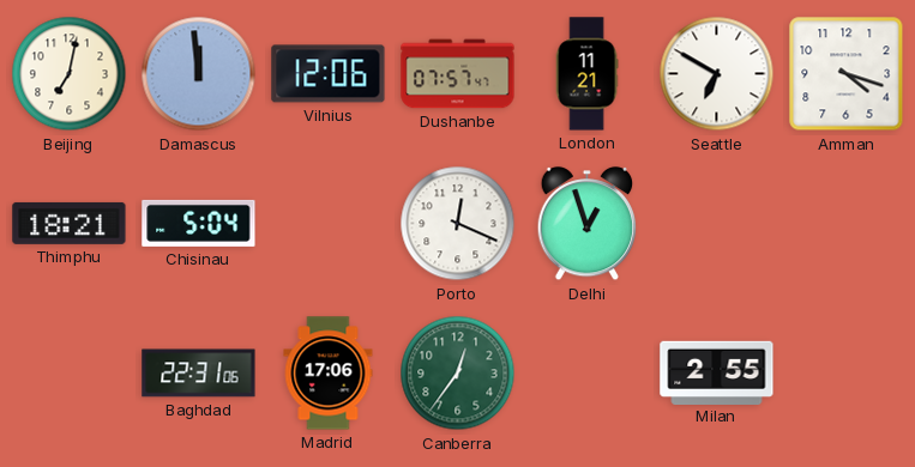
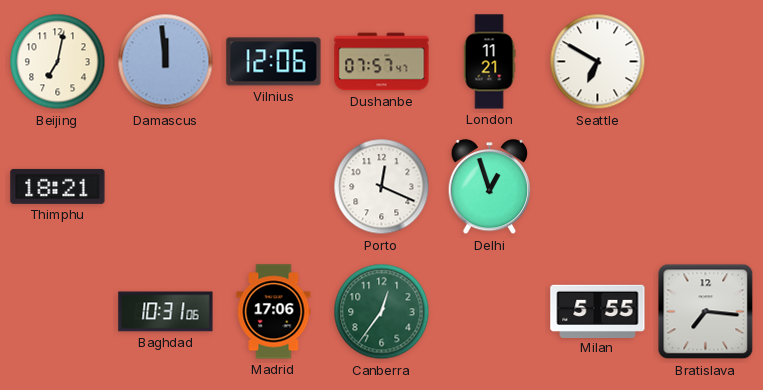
Amman: 4:18 -> none (847, 74)
Chisinau: 5:04 -> none (199, 223)
Baghdad: 22:31 -> 10:31 (166, 312)
Milan: 2:55 -> 5:55 (598, 311)
Bratislava: none -> 7:16 (706, 312)
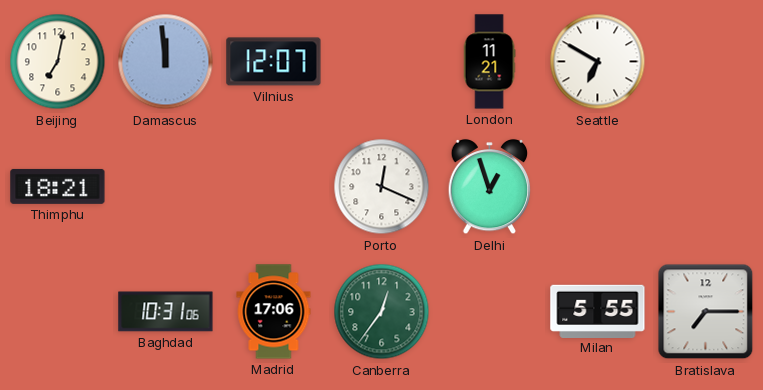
Vilnius: 12:06 -> 12:07 (274, 62)
Dushanbe: 07:57 -> none (382, 62)
Bratislava: 7:16 -> 7:15 (706, 312)
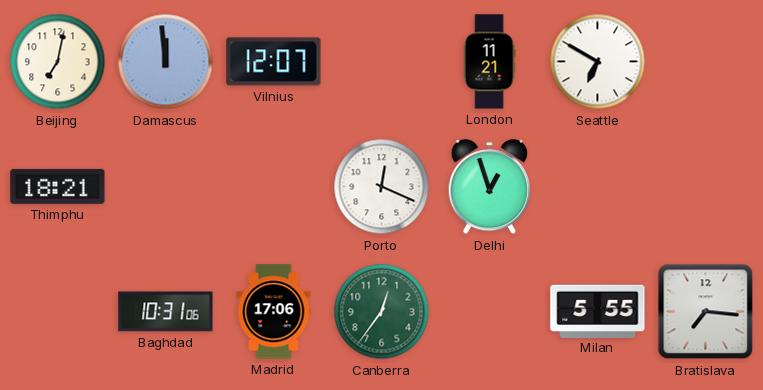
Bratislava: 7:15 -> 7:16 (706, 312)
